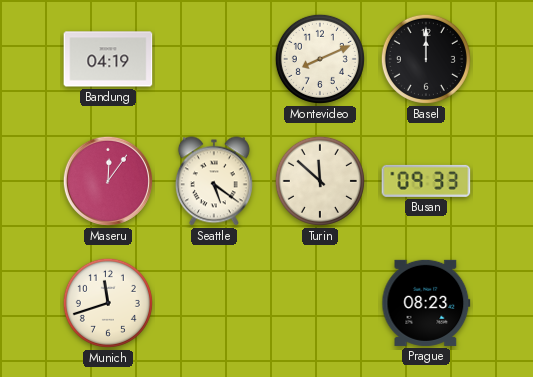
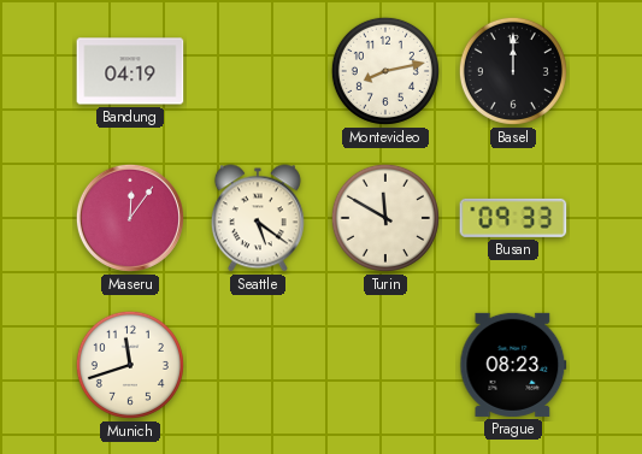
Montevideo: 8:11 -> 8:13 (385, 71)
Turin: 11:52 -> 11:50 (385, 218)
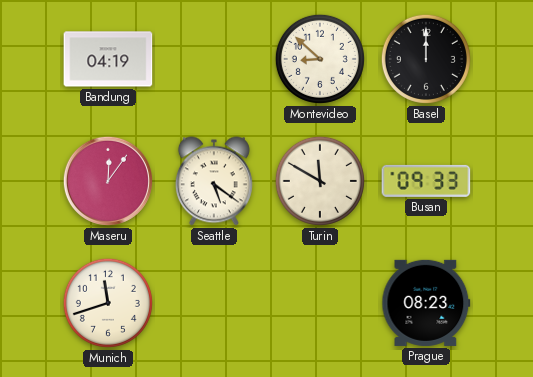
Montevideo: 8:13 -> 8:52 (320, 59)
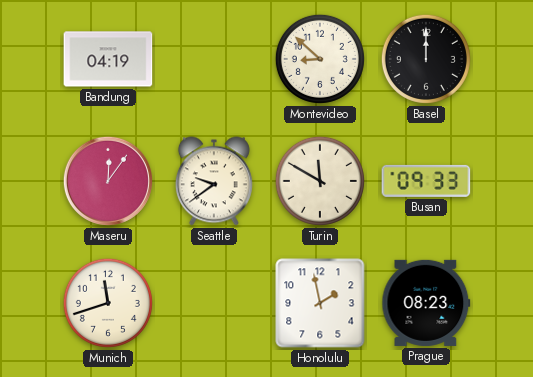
Seattle: 5:21 -> 9:39 (214, 181)
Honolulu: none -> 1:58 (320, 303)
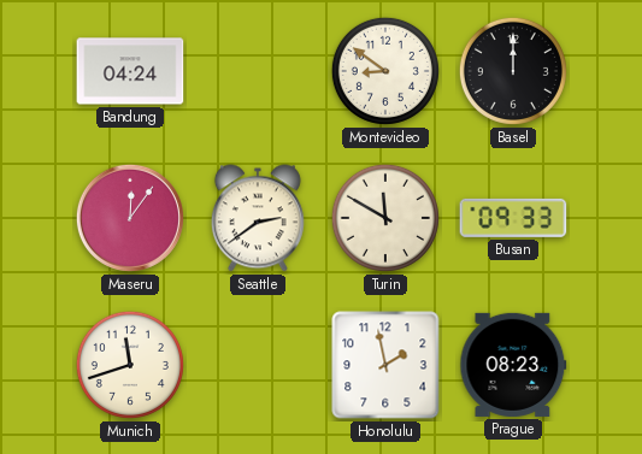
Bandung: 04:19 -> 04:24 (130, 71)
Montevideo: 8:52 -> 8:51 (385, 71)
Seattle: 9:39 -> 2:39 (258, 218)
